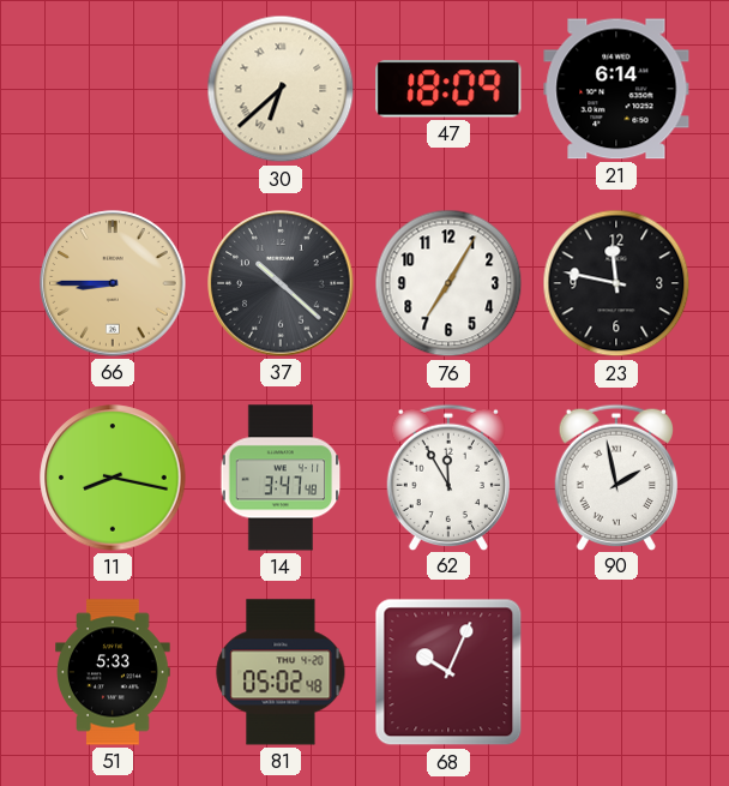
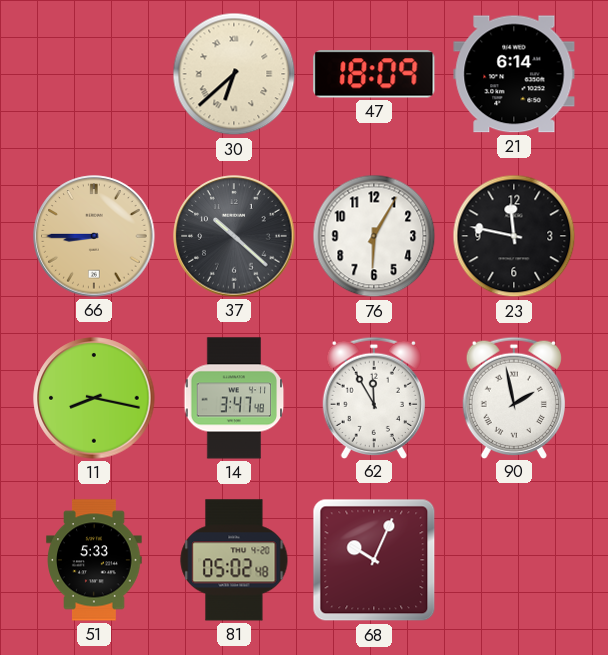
76: 7:05 -> 6:05 (374, 236)
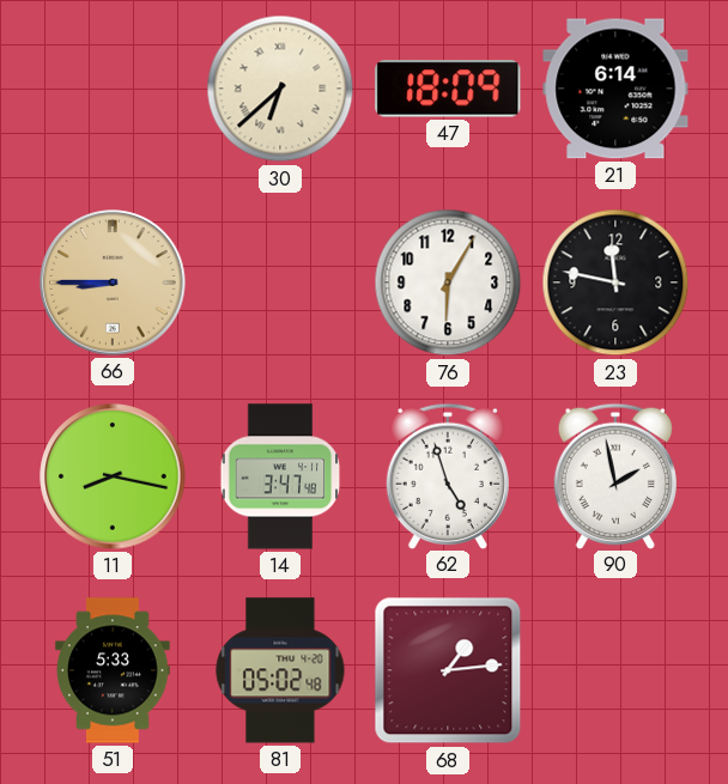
37: 10:22 -> none (234, 236)
62: 11:55 -> 4:57 (447, 475)
68: 10:04 -> 1:14 (448, 670)
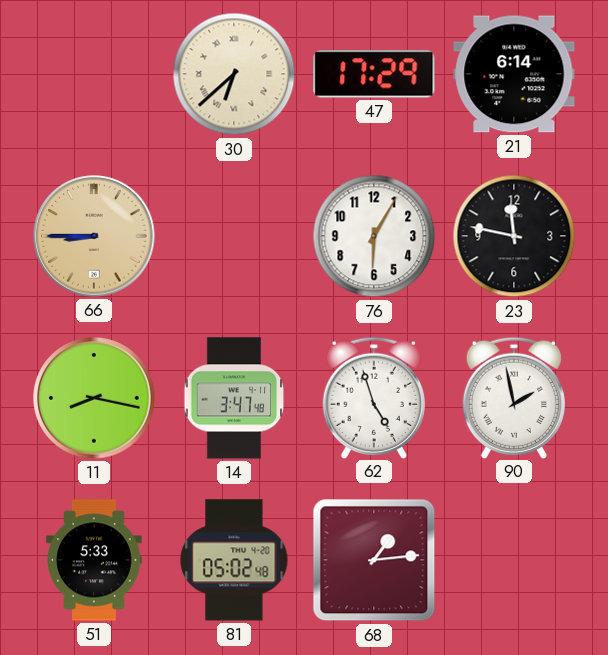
47: 18:09 -> 17:29 (374, 74)
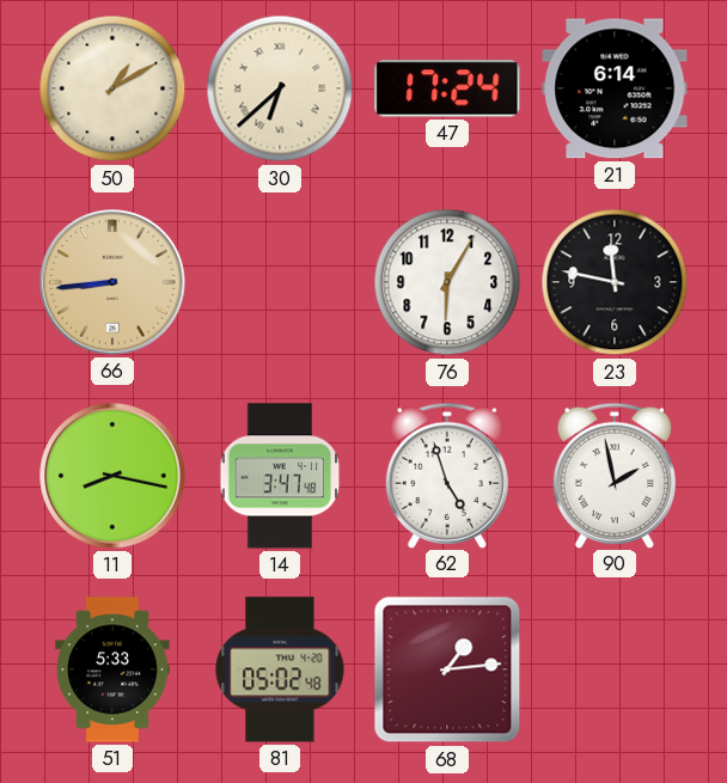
50: none -> 1:10 (112, 88)
47: 17:29 -> 17:24 (447, 88)
66: 8:45 -> 8:44 (112, 282)
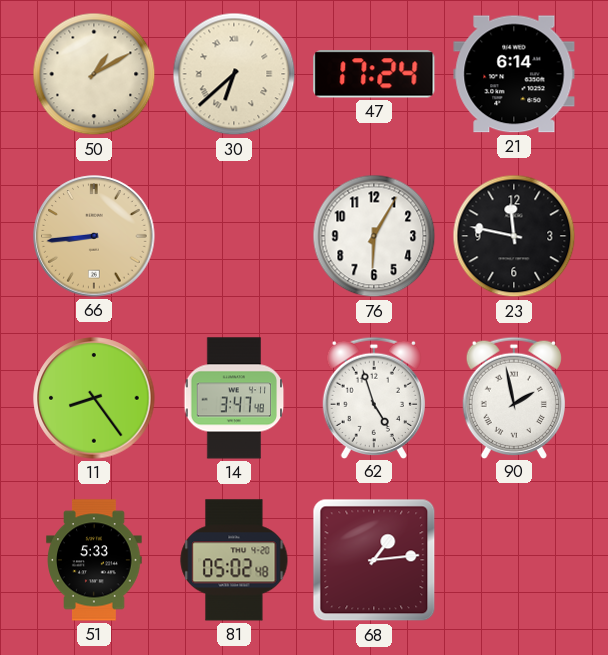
11: 8:17 -> 8:24 (94, 398)
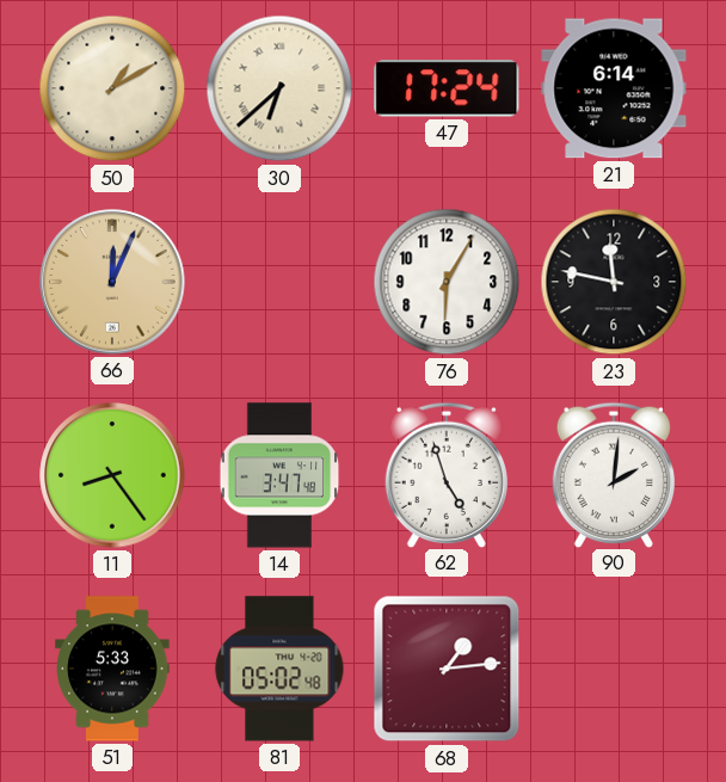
66: 8:44 -> 12:04 (112, 282)
90: 1:58 -> 2:01 (613, 474)
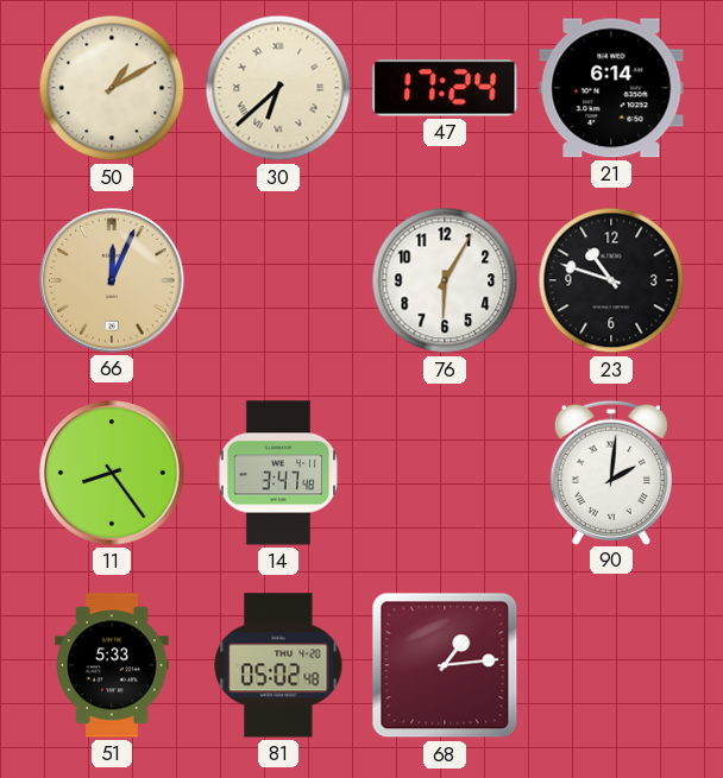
23: 11:47 -> 10:48 (611, 280)
62: 4:57 -> none (445, 474)
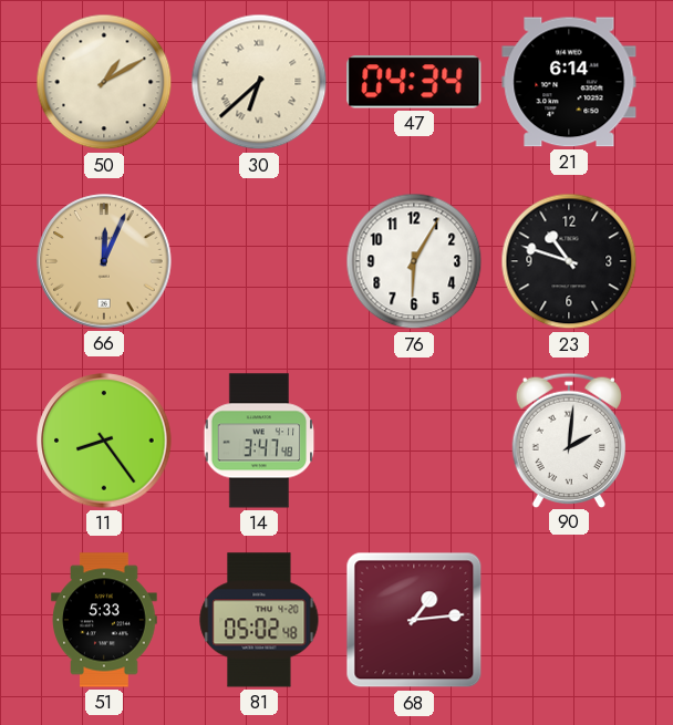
47: 17:24 -> 04:34 (414, 82)
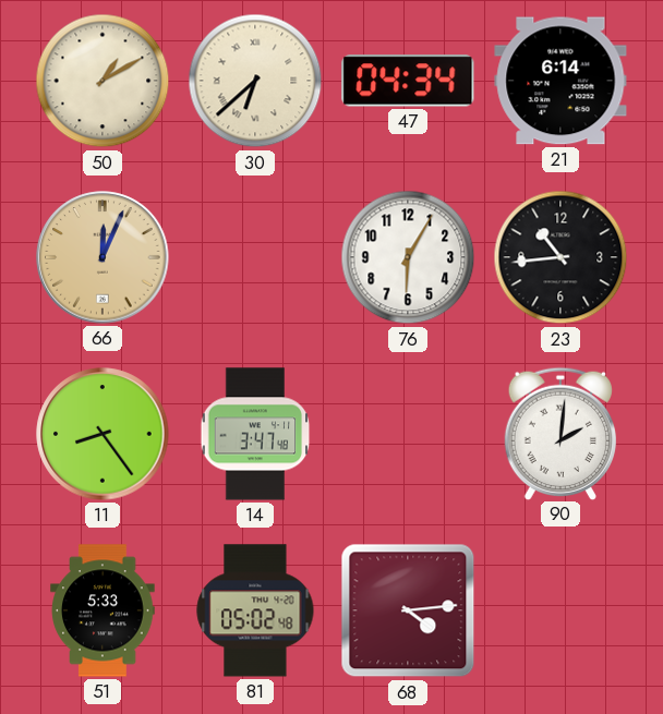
23: 10:48 -> 10:44 (560, 257)
68: 1:14 -> 4:14 (408, 610)
